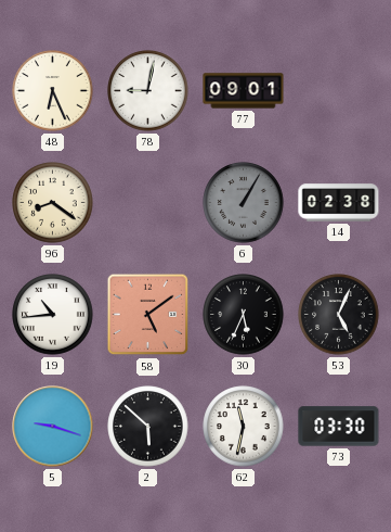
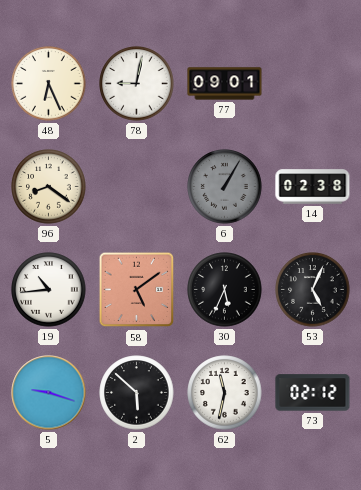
73: 03:30 -> 02:12 (313, 393)
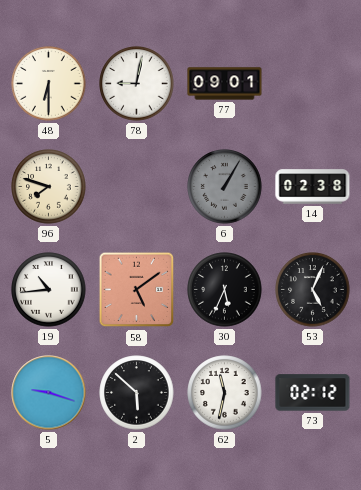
48: 6:26 -> 6:30 (49, 84)
96: 8:21 -> 7:48 (49, 187)
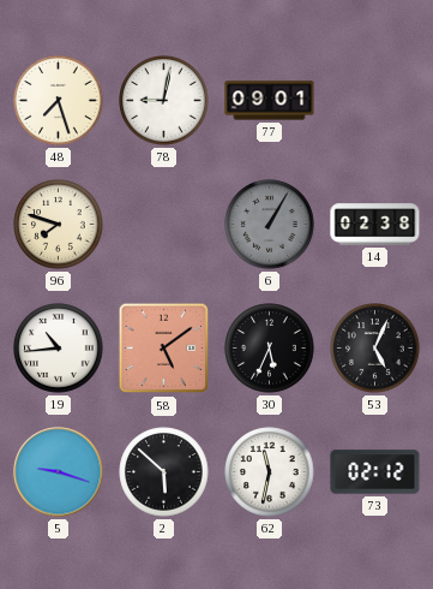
48: 6:30 -> 7:27 (59, 101)
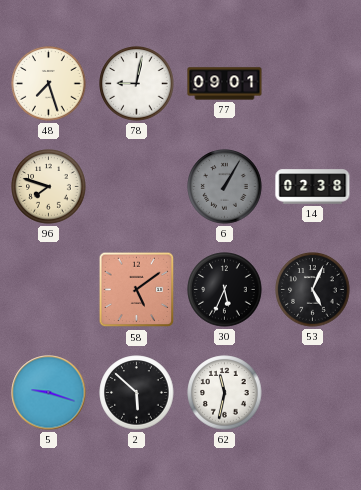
19: 10:44 -> none (59, 349)
73: 02:12 -> none (375, 472)
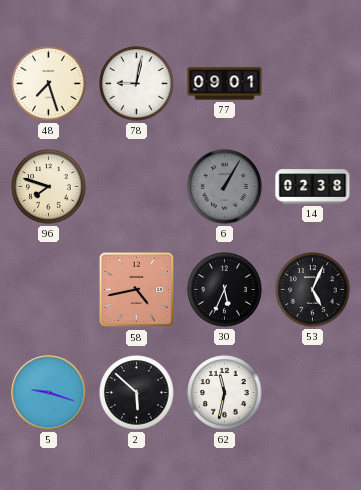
58: 5:09 -> 4:43 (137, 290)
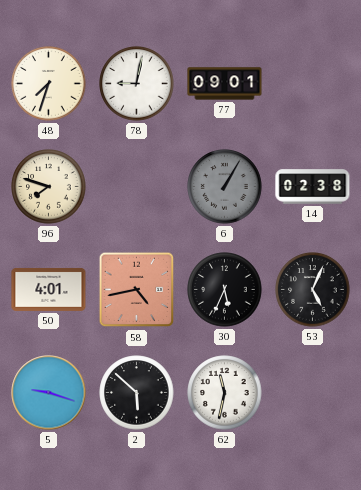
48: 7:27 -> 7:33 (49, 84)
50: none -> 4:01 (49, 289)
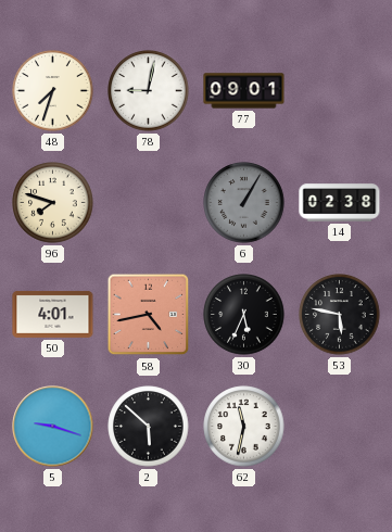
53: 5:04 -> 5:47 (340, 315)
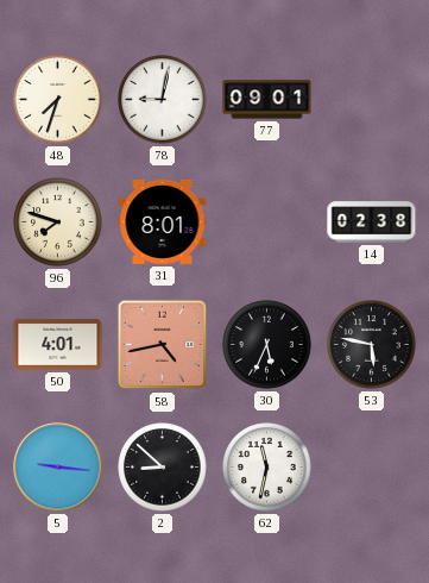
31: none -> 8:01 (163, 221)
6: 1:05 -> none (244, 203)
5: 9:18 -> 9:16 (58, 468)
2: 5:52 -> 8:52 (163, 468)
